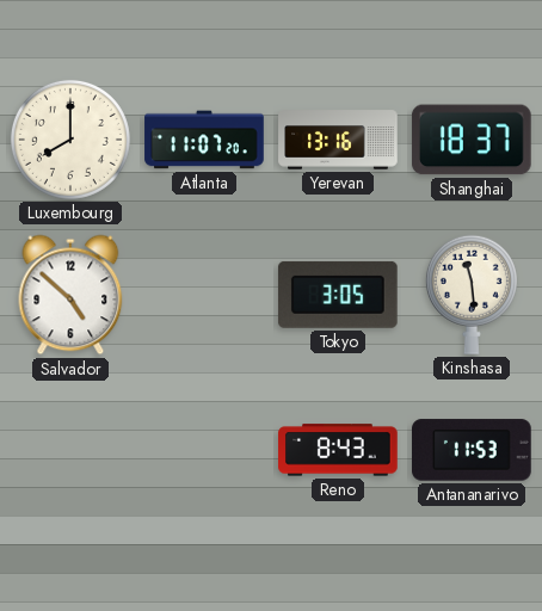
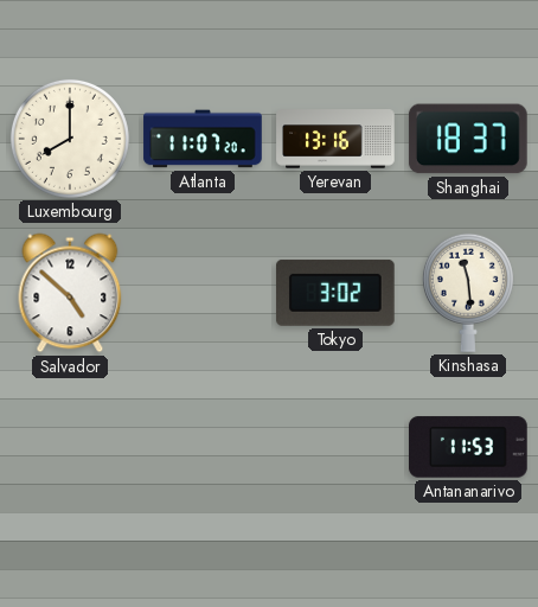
Tokyo: 3:05 -> 3:02 (335, 293)
Reno: 8:43 -> none (338, 450)
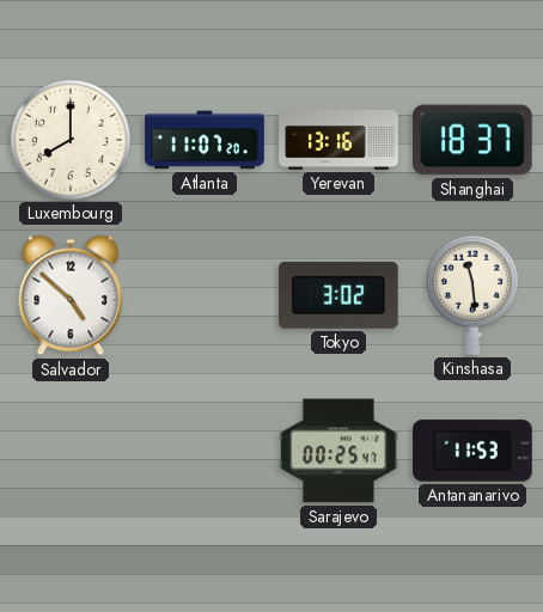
Sarajevo: none -> 00:25 (338, 451)
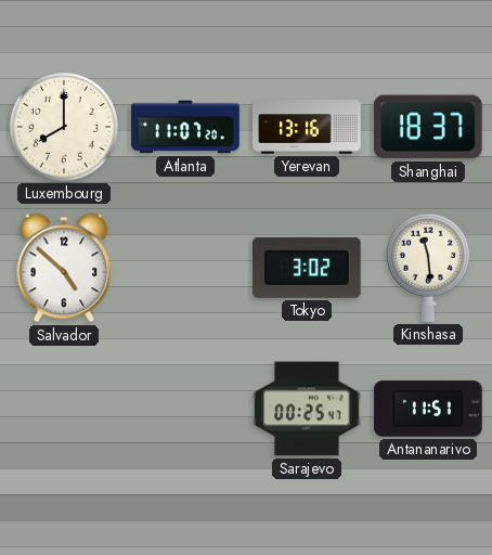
Antananarivo: 11:53 -> 11:51 (429, 409)
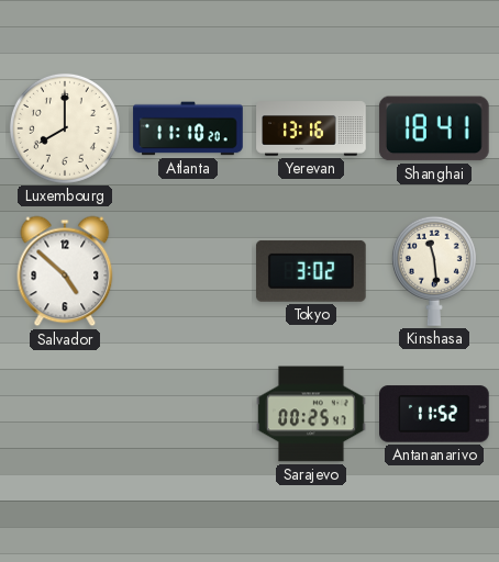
Atlanta: 11:07 -> 11:10 (188, 128)
Shanghai: 18:37 -> 18:41 (434, 128)
Antananarivo: 11:51 -> 11:52 (435, 414)
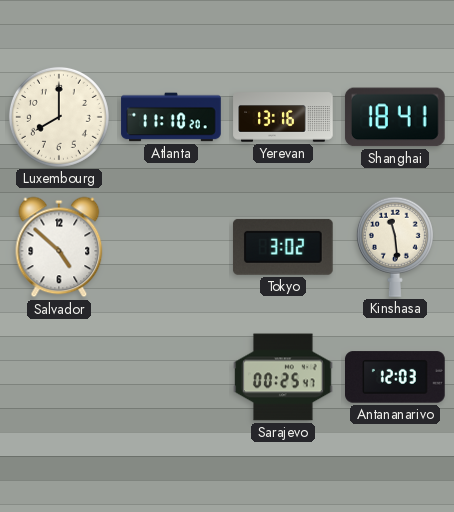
Antananarivo: 11:52 -> 12:03 (396, 377)
